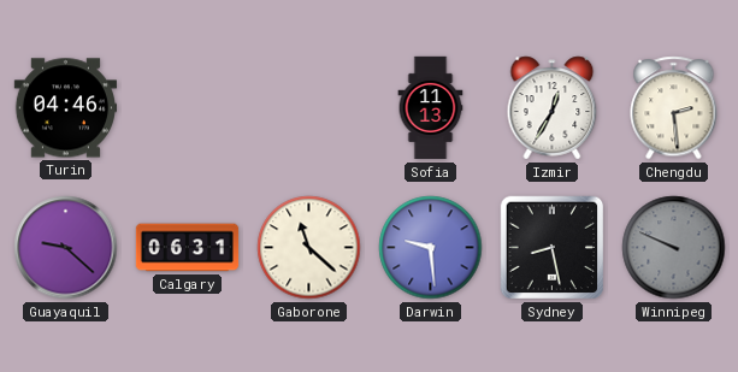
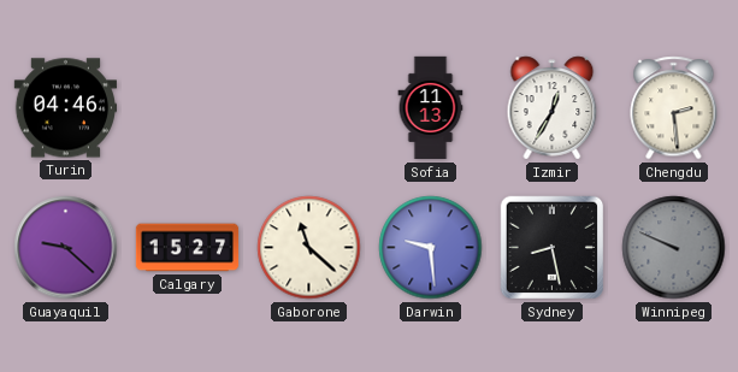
Calgary: 06:31 -> 15:27 (188, 248)
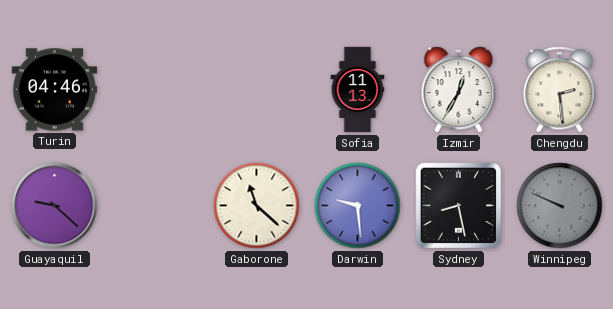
Calgary: 15:27 -> none (188, 248)
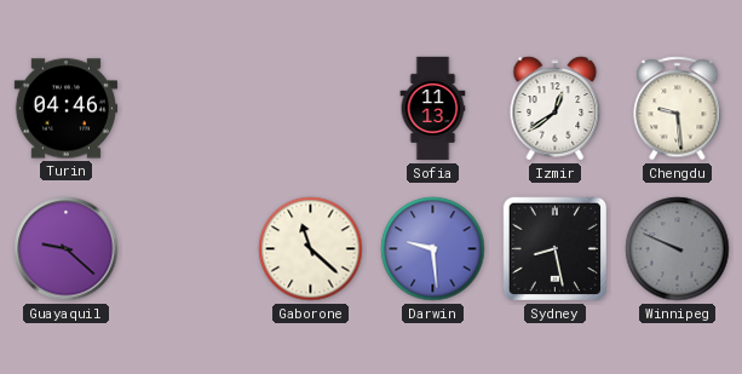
Izmir: 12:35 -> 12:39 (556, 109)
Chengdu: 2:29 -> 9:29 (678, 109)
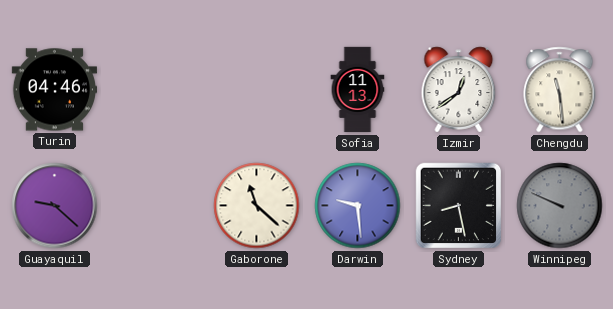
Chengdu: 9:29 -> 11:29 (560, 90)
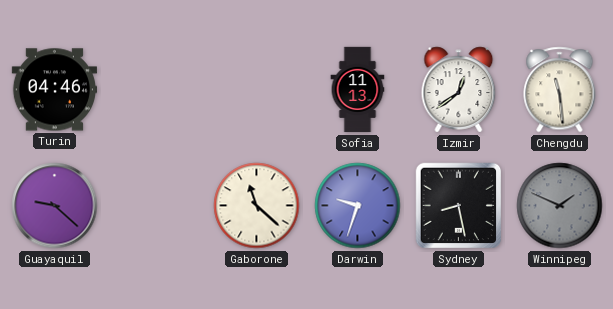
Darwin: 9:29 -> 9:33 (358, 206)
Winnipeg: 9:49 -> 1:49 (560, 206)
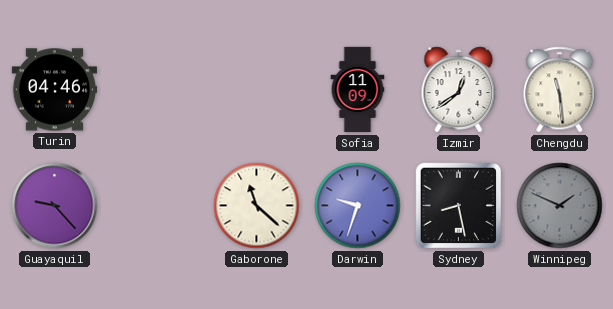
Sofia: 11:13 -> 11:09 (358, 90)
Guayaquil: 9:22 -> 9:23 (55, 206)
